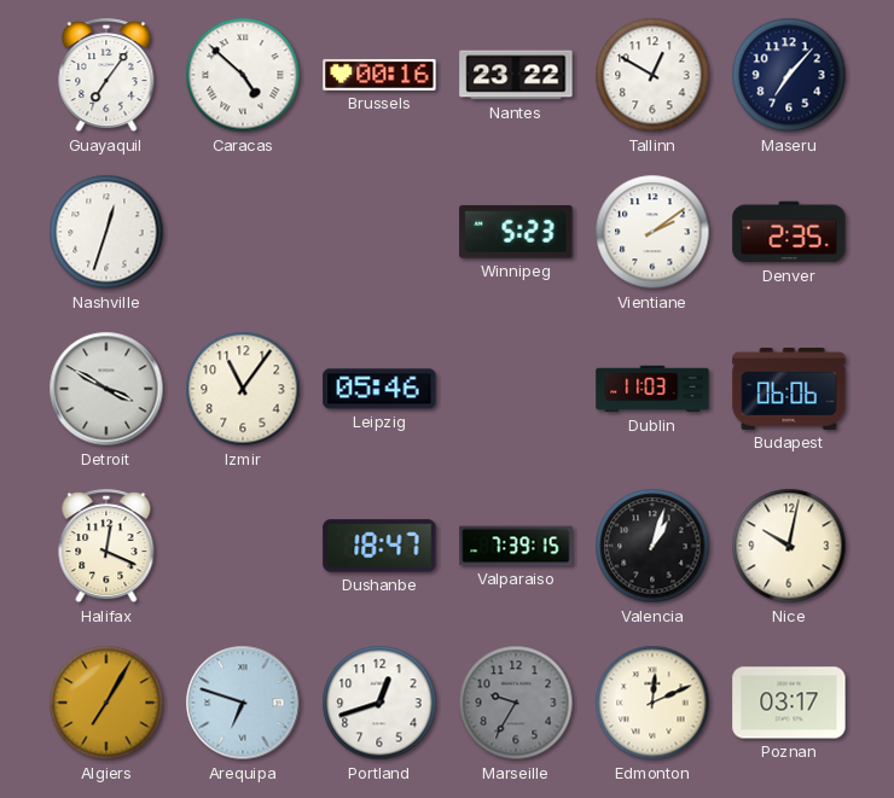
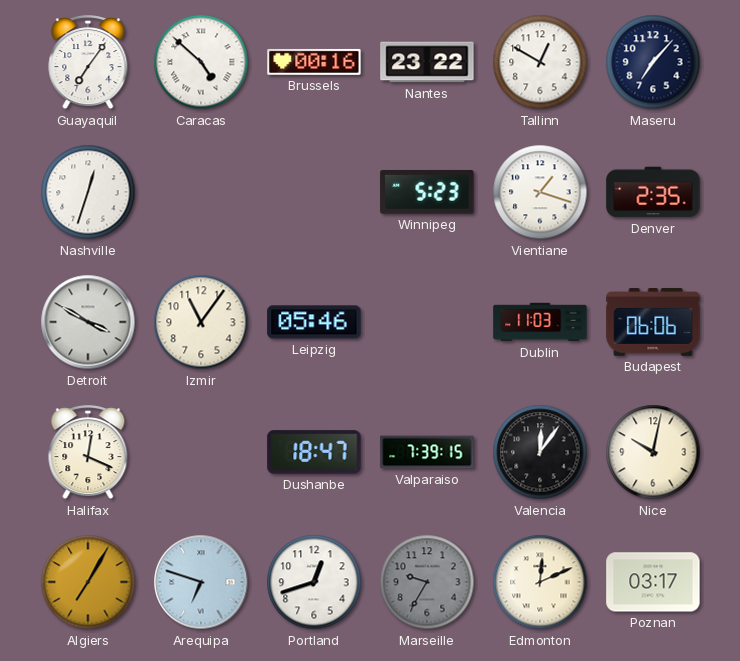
Vientiane: 2:09 -> 1:18 (540, 192)
Valencia: 1:03 -> 12:06 (540, 452)
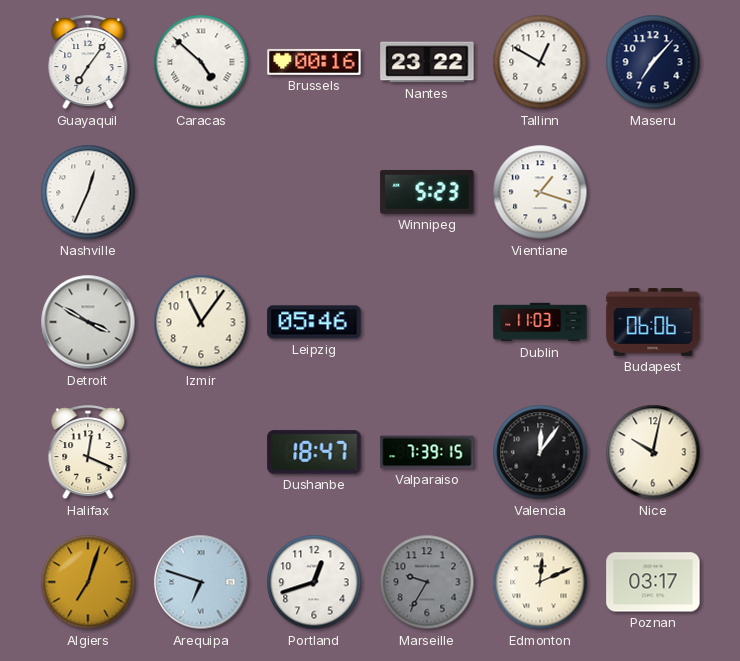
Nashville: 12:33 -> 12:34 (88, 192)
Denver: 2:35 -> none (653, 192)
Algiers: 7:05 -> 7:03 (88, 582)
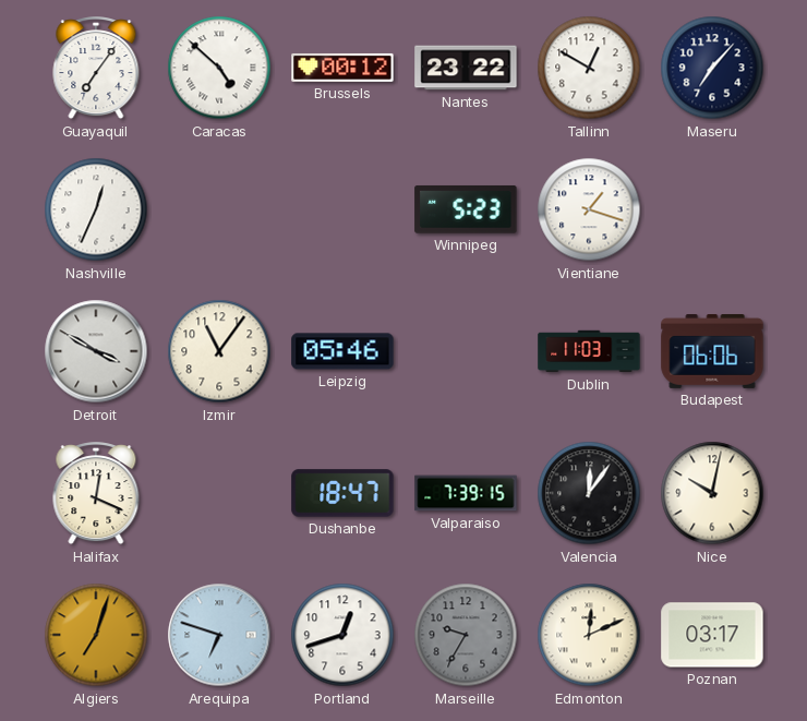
Brussels: 00:16 -> 00:12 (342, 68)
